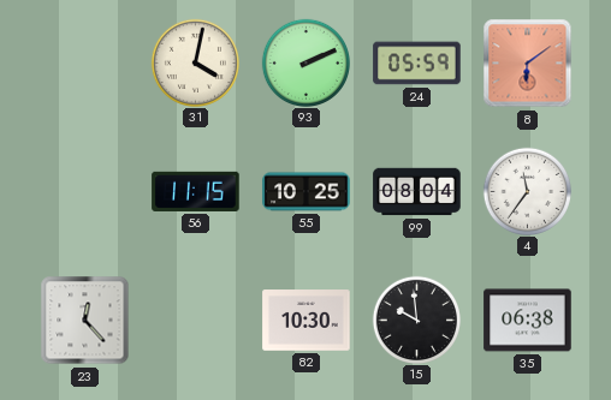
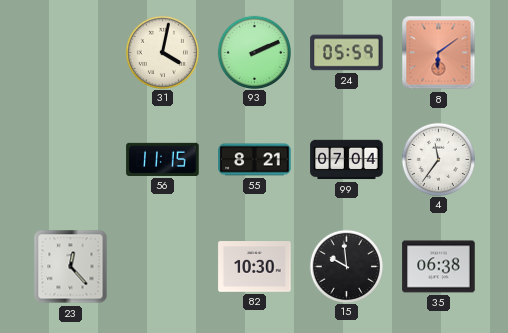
55: 10:25 -> 8:21 (255, 160)
99: 08:04 -> 07:04 (347, 160)
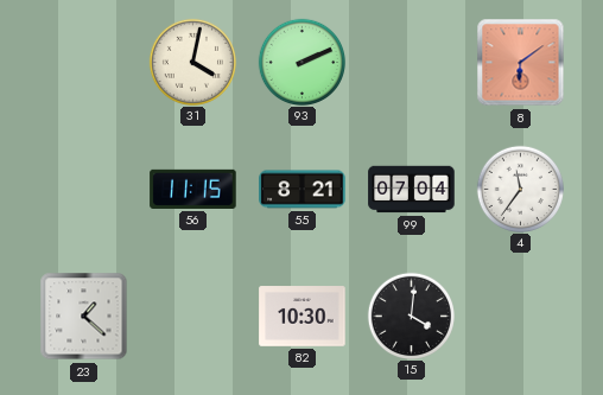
24: 05:59 -> none (347, 53)
23: 12:23 -> 1:22 (84, 317)
15: 9:59 -> 4:01 (411, 316)
35: 06:38 -> none (439, 267)
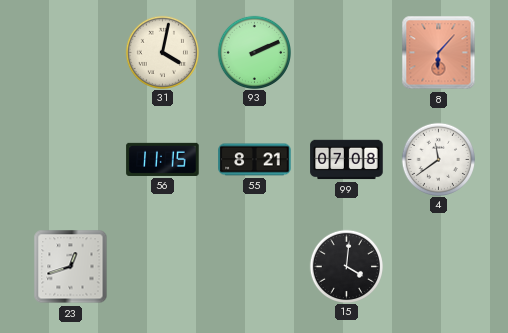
8: 6:09 -> 6:07 (439, 53)
99: 07:04 -> 07:08 (347, 160)
4: 11:36 -> 11:39 (438, 159)
23: 1:22 -> 12:42 (71, 267)
82: 10:30 -> none (303, 317)
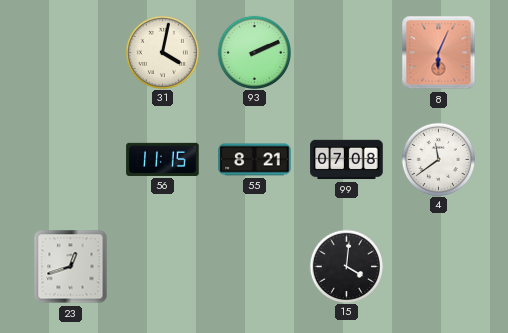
8: 6:07 -> 6:04 (439, 53)
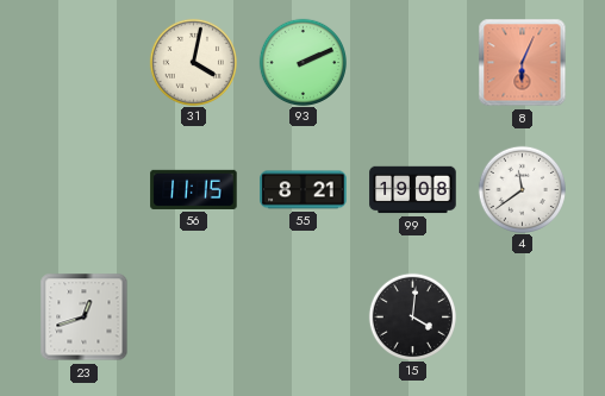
99: 07:08 -> 19:08 (413, 190)
